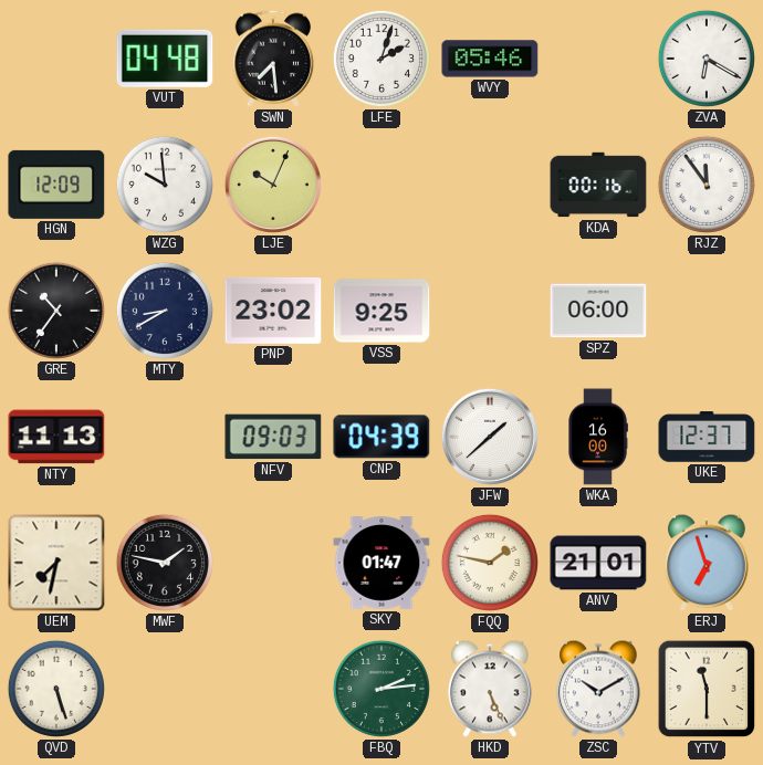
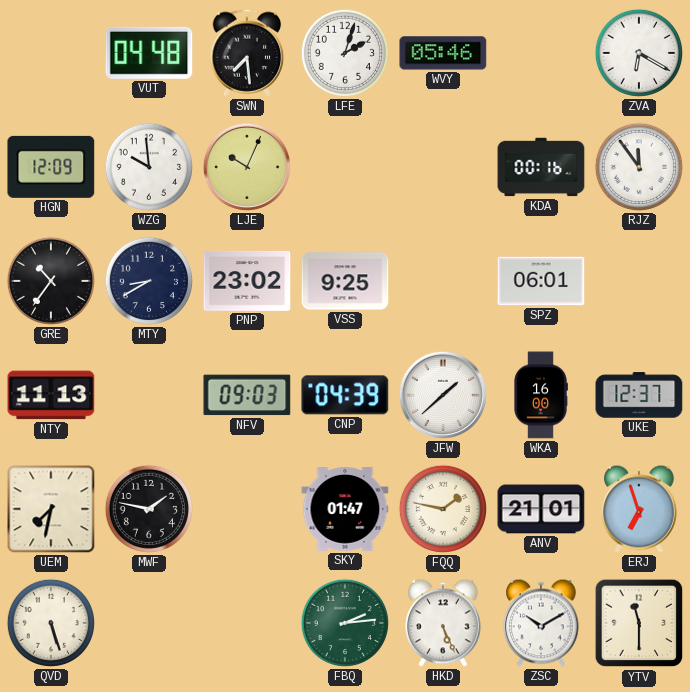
SPZ: 06:00 -> 06:01 (541, 281)
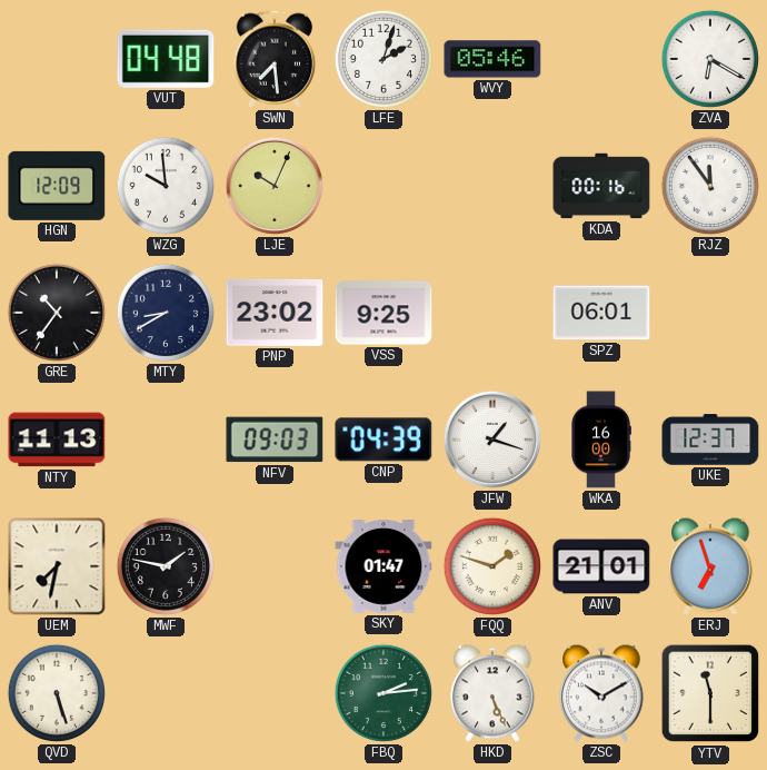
JFW: 1:38 -> 1:18 (492, 440)
FQQ: 1:47 -> 1:48 (492, 566)
